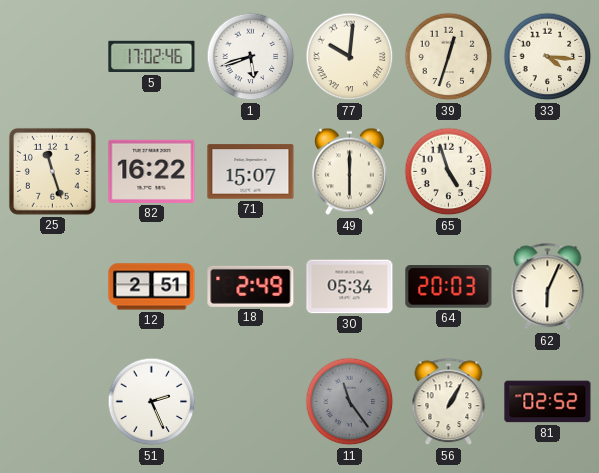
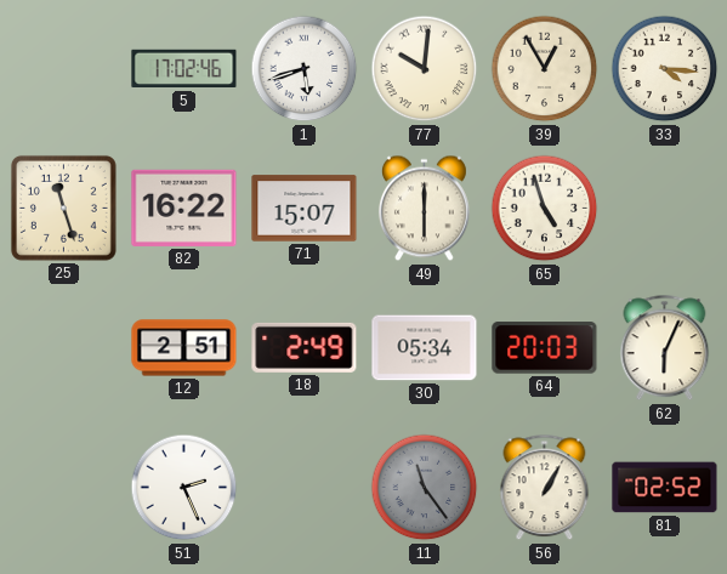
39: 12:33 -> 12:55 (545, 69)
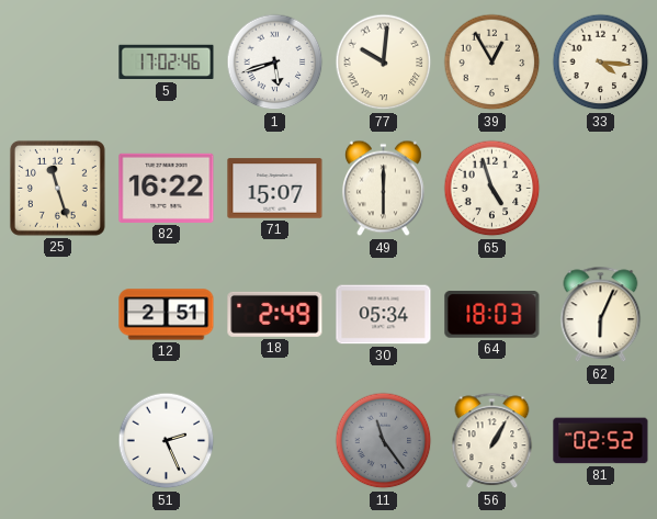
64: 20:03 -> 18:03 (492, 315)
